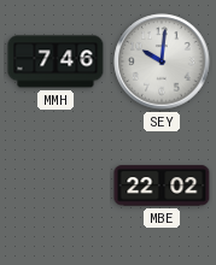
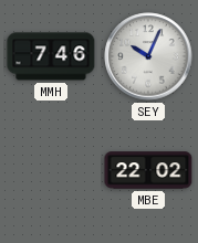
SEY: 10:01 -> 10:04 (148, 56)
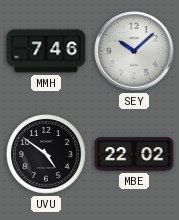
SEY: 10:04 -> 10:08 (134, 51)
UVU: none -> 4:51 (46, 154)
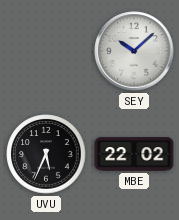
MMH: 7:46 -> none (46, 51)
UVU: 4:51 -> 5:34 (46, 154)
